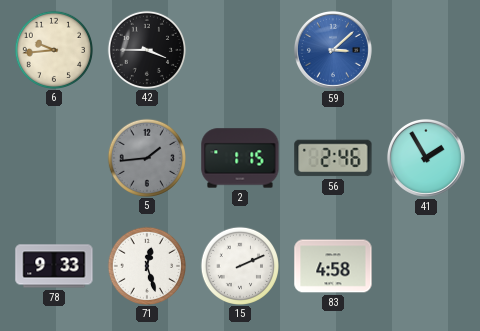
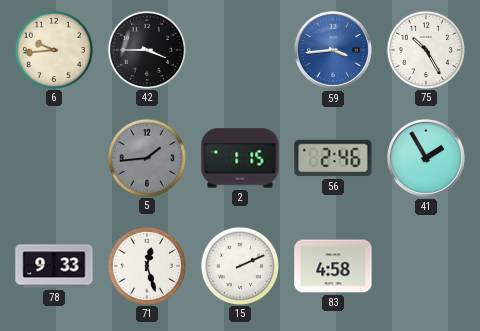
59: 3:08 -> 3:44 (333, 50)
75: none -> 10:25 (425, 49)
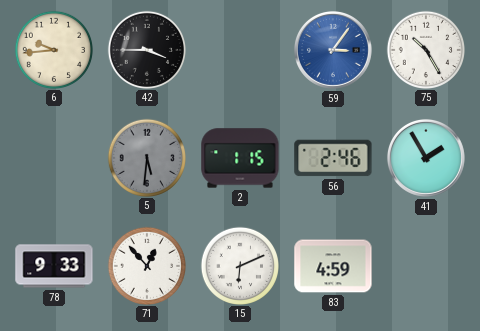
59: 3:44 -> 3:06 (333, 50)
5: 1:44 -> 5:31 (146, 157)
71: 12:27 -> 12:53 (146, 265)
15: 2:11 -> 6:11 (239, 265)
83: 4:58 -> 4:59 (333, 266)
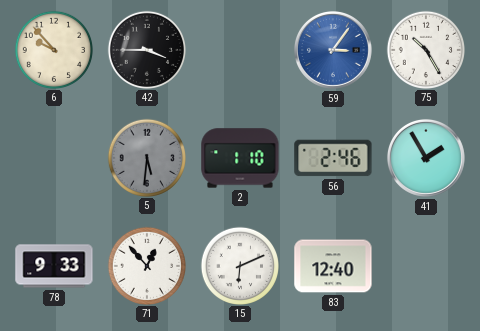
6: 9:44 -> 9:53 (53, 49)
2: 1:15 -> 1:10 (240, 158)
83: 4:59 -> 12:40 (333, 266)
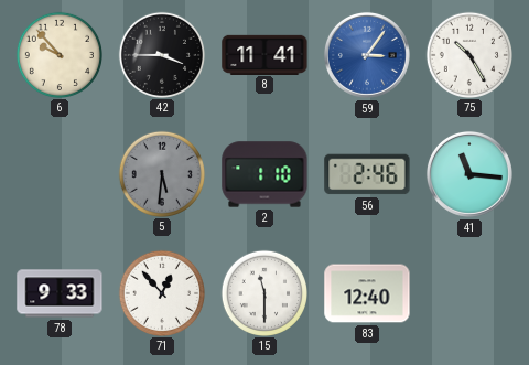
8: none -> 11:41 (264, 54)
41: 1:55 -> 11:16 (469, 174)
15: 6:11 -> 11:30 (263, 292)
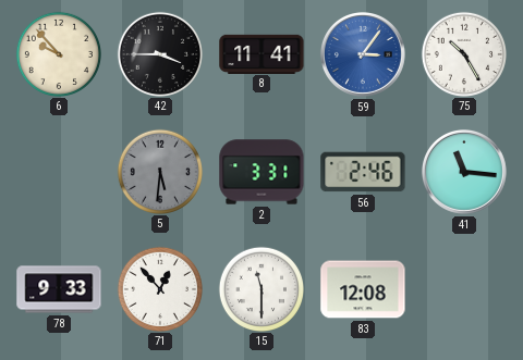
2: 1:10 -> 3:31 (261, 172)
83: 12:40 -> 12:08 (363, 289)
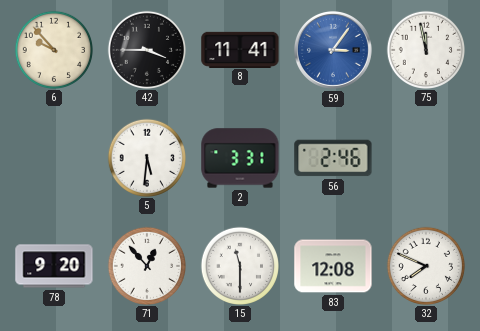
75: 10:25 -> 11:58 (425, 49)
5 dial: grey -> white (146, 157)
41: 11:16 -> none (464, 172)
78: 9:33 -> 9:20 (54, 266)
32: none -> 7:49 (425, 265)
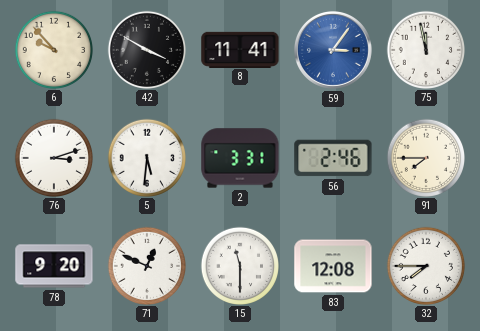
42: 3:45 -> 3:50 (146, 49)
76: none -> 3:12 (53, 157)
91: none -> 7:45 (425, 157)
71: 12:53 -> 12:49 (146, 265)
32: 7:49 -> 7:45 (425, 265)
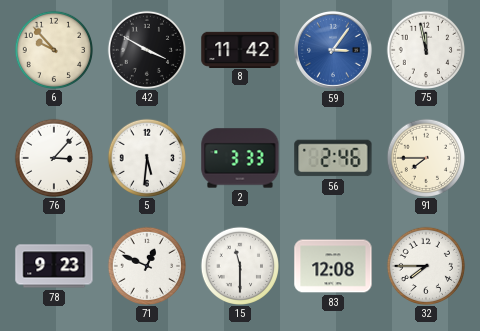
8: 11:41 -> 11:42 (240, 49)
76: 3:12 -> 3:07 (53, 157)
2: 3:31 -> 3:33 (240, 158)
78: 9:20 -> 9:23 (54, 266)
